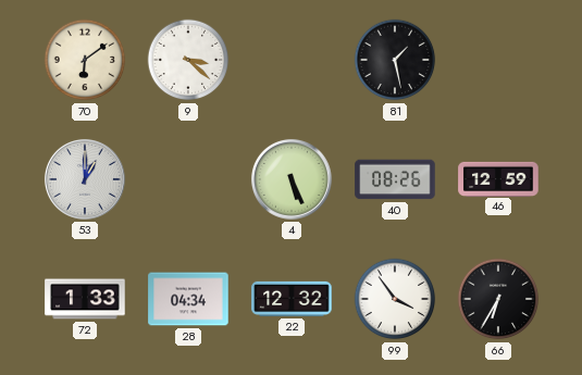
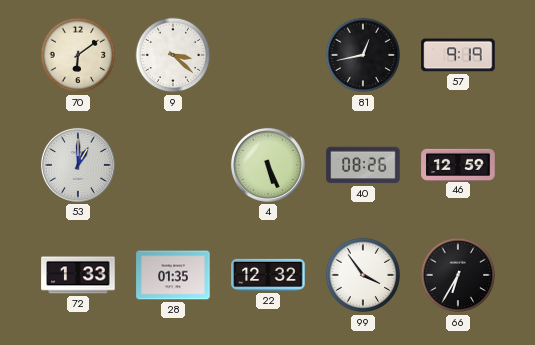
81: 1:28 -> 12:43 (363, 55)
57: none -> 9:19 (458, 55)
28: 04:34 -> 01:35 (173, 275)
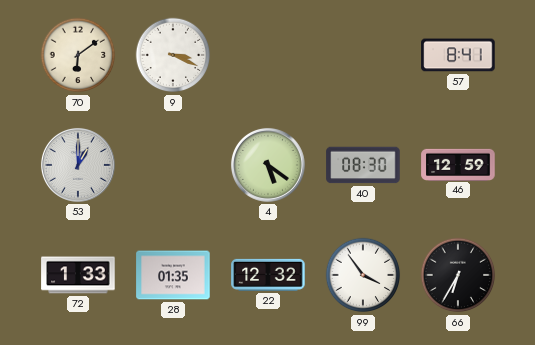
9: 3:22 -> 3:19 (173, 55)
81: 12:43 -> none (363, 55)
57: 9:19 -> 8:41 (458, 55)
4: 5:26 -> 5:21 (268, 165)
40: 08:26 -> 08:30 (363, 165)
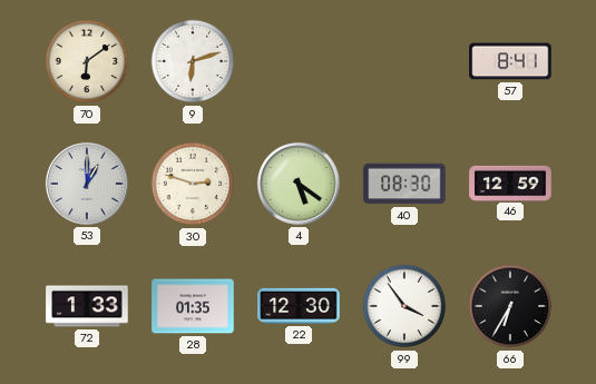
9: 3:19 -> 6:12 (193, 61)
30: none -> 2:48 (193, 184)
22: 12:32 -> 12:30 (299, 306)
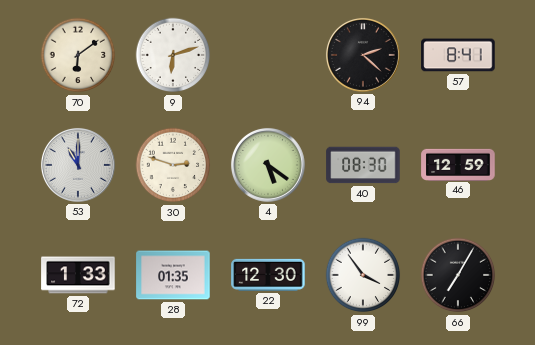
94: none -> 2:22 (363, 55)
53: 1:00 -> 11:00 (78, 165)
66: 6:35 -> 7:05 (458, 275)
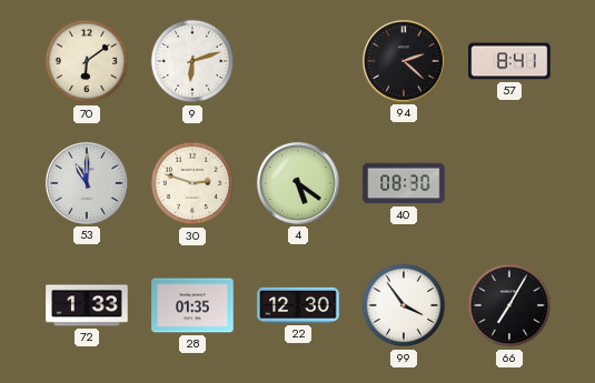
46: 12:59 -> none (458, 164)
